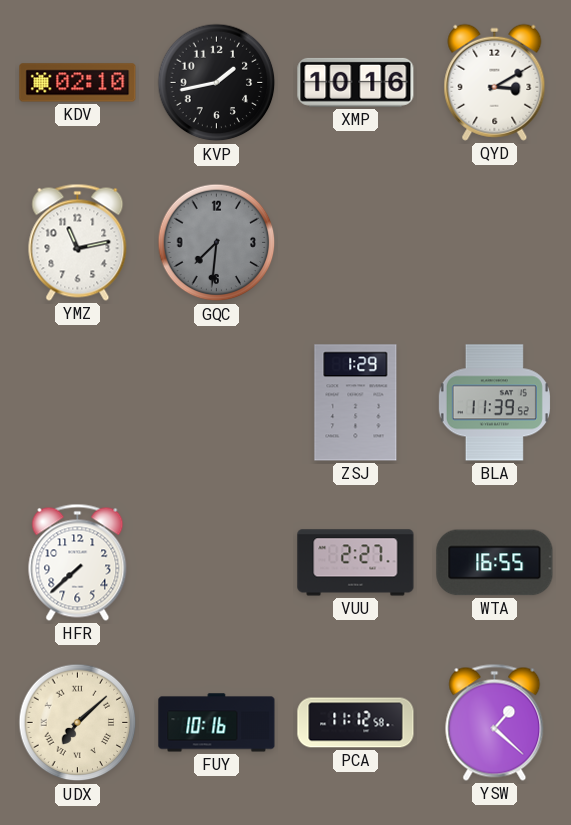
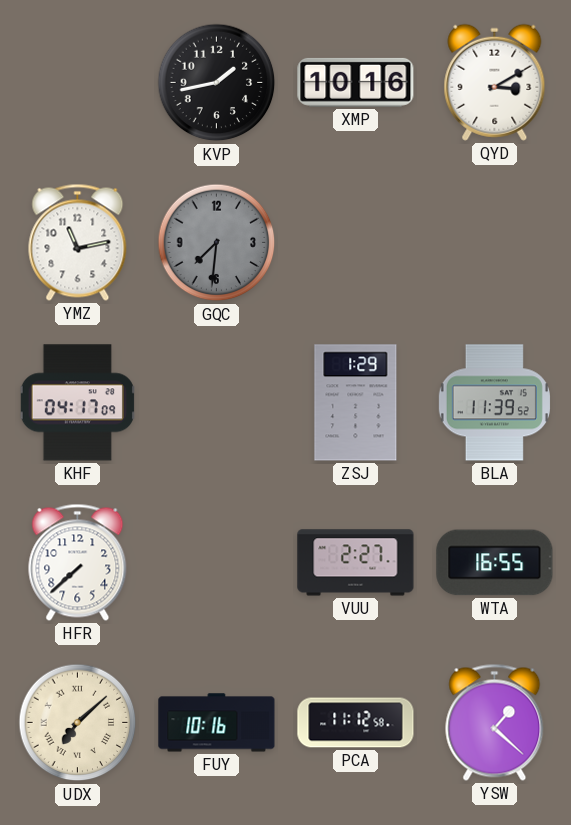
KDV: 02:10 -> none (78, 83)
KHF: none -> 04:17 (77, 403)
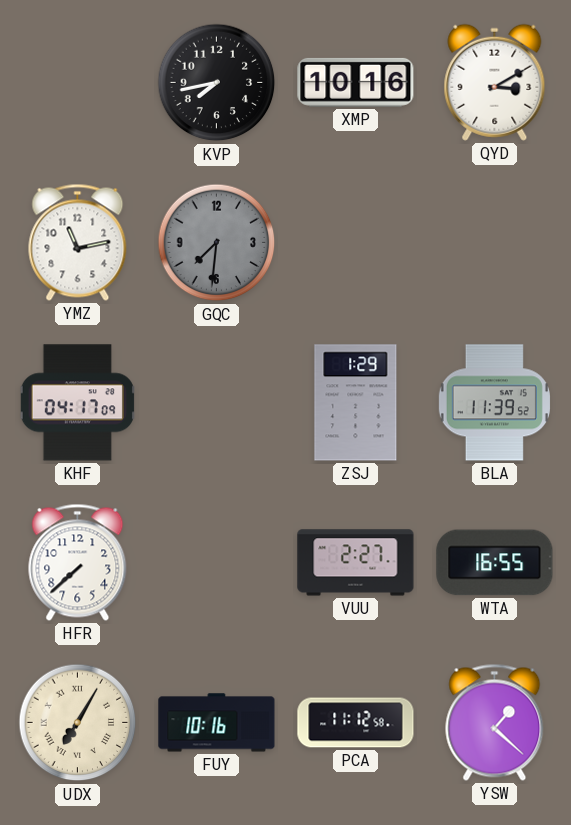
KVP: 1:43 -> 7:43 (217, 83)
UDX: 7:08 -> 7:05 (78, 723)
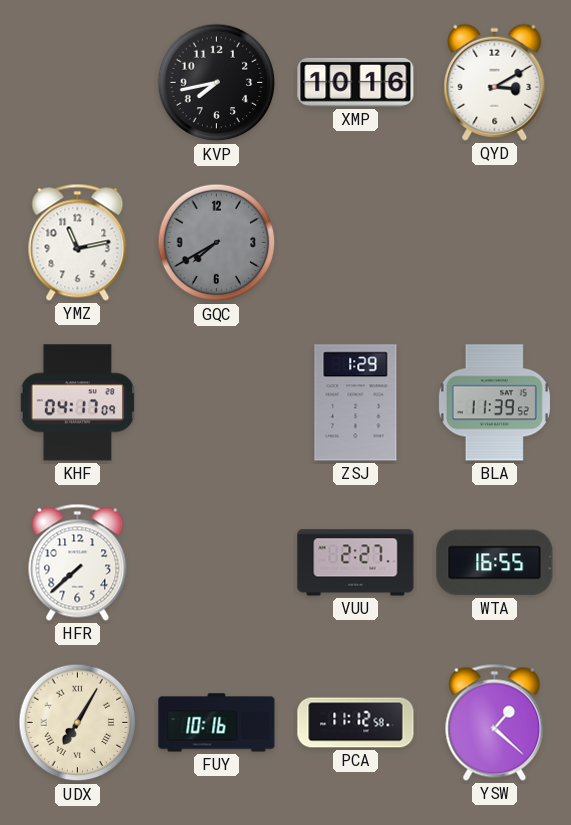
GQC: 7:31 -> 7:40 (217, 243)
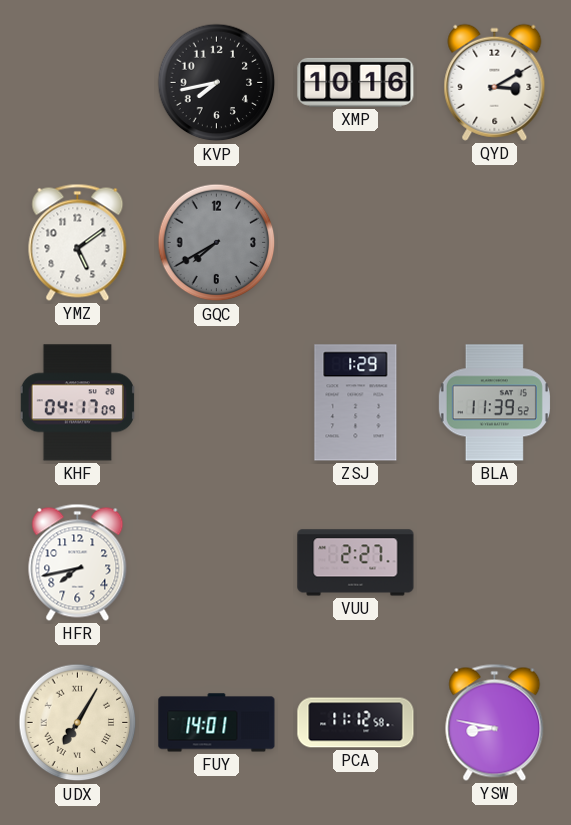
YMZ: 11:13 -> 5:09 (78, 242)
HFR: 7:38 -> 7:43 (78, 562)
WTA: 16:55 -> none (495, 563)
FUY: 10:16 -> 14:01 (217, 723)
YSW: 1:22 -> 8:47 (495, 722)
